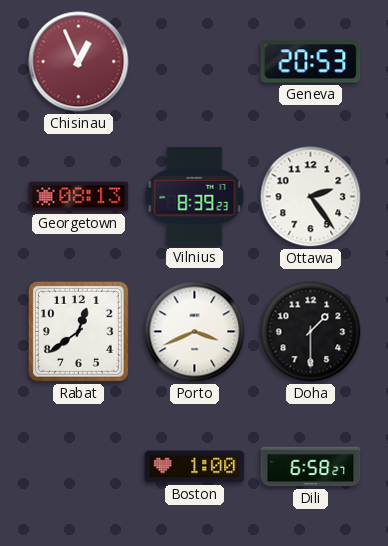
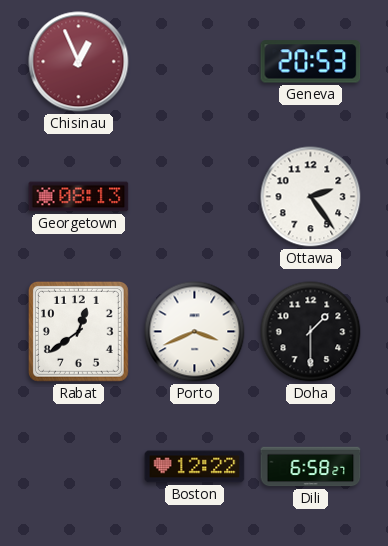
Vilnius: 8:39 -> none (195, 197)
Boston: 1:00 -> 12:22 (195, 467)
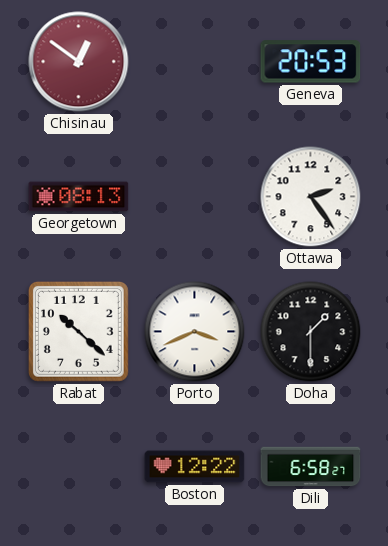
Chisinau: 12:56 -> 12:51 (79, 62)
Rabat: 12:39 -> 10:22 (78, 331)
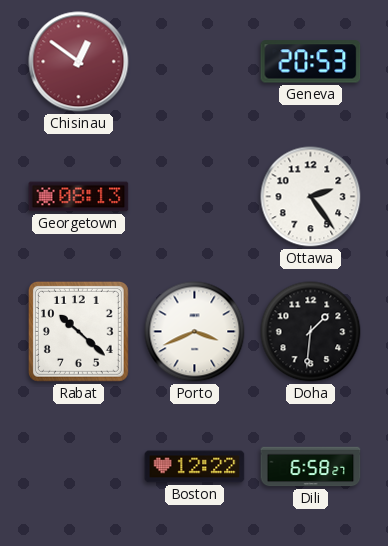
Doha: 1:30 -> 1:31 (311, 332)
